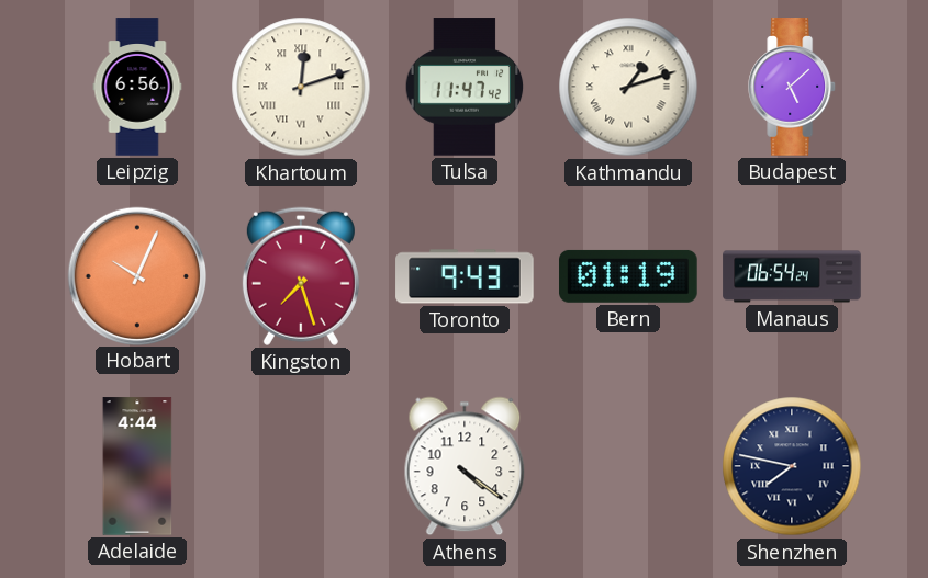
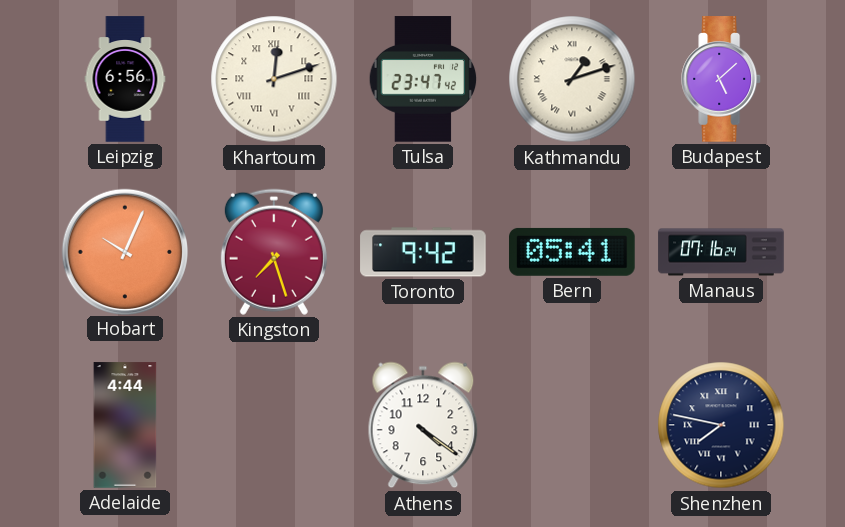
Tulsa: 11:47 -> 23:47 (423, 79)
Toronto: 9:43 -> 9:42 (423, 252)
Bern: 01:19 -> 05:41 (572, 252)
Manaus: 06:54 -> 07:16 (721, 252)
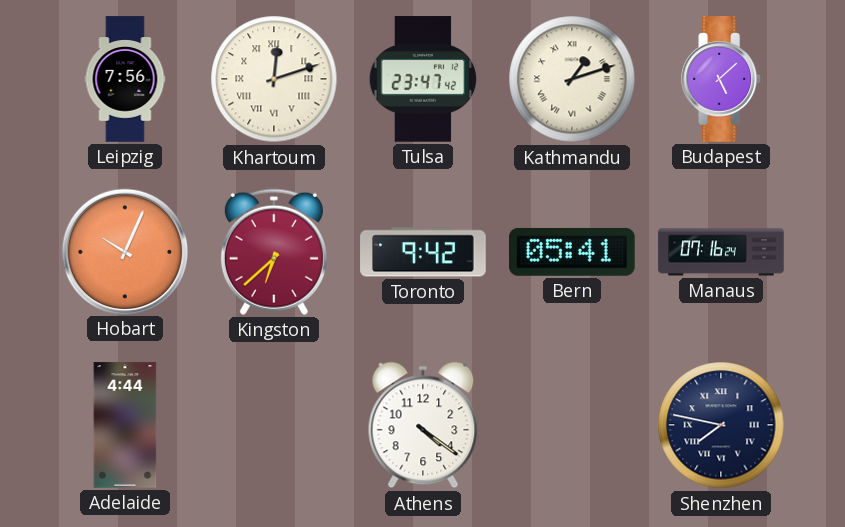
Leipzig: 6:56 -> 7:56 (125, 79)
Kingston: 7:27 -> 6:38 (274, 252)
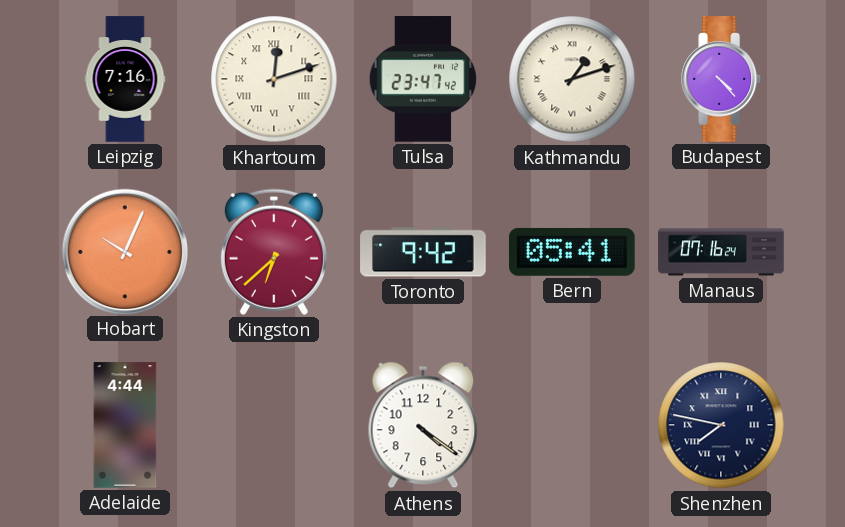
Leipzig: 7:56 -> 7:16 (125, 79)
Budapest: 5:08 -> 4:23 (722, 79)
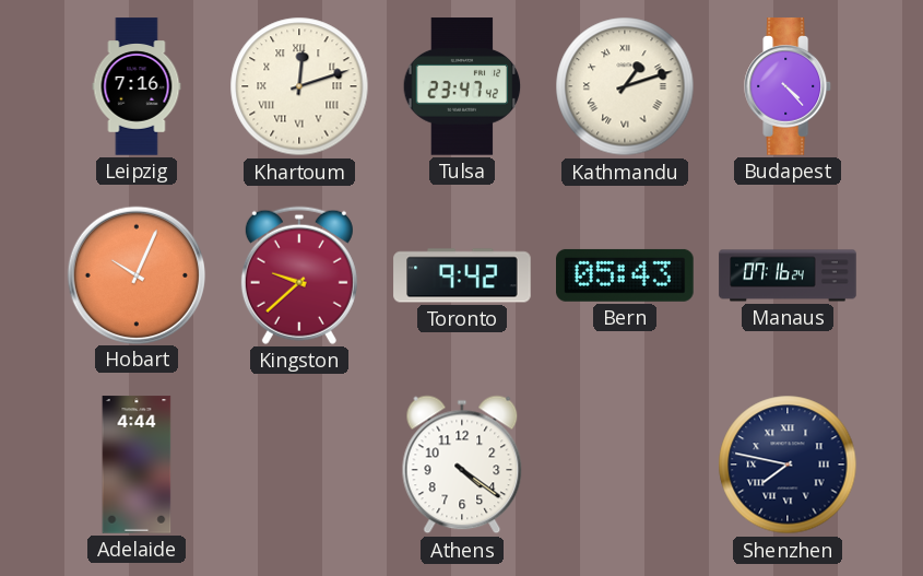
Kingston: 6:38 -> 9:38 (299, 275)
Bern: 05:41 -> 05:43 (625, 275)
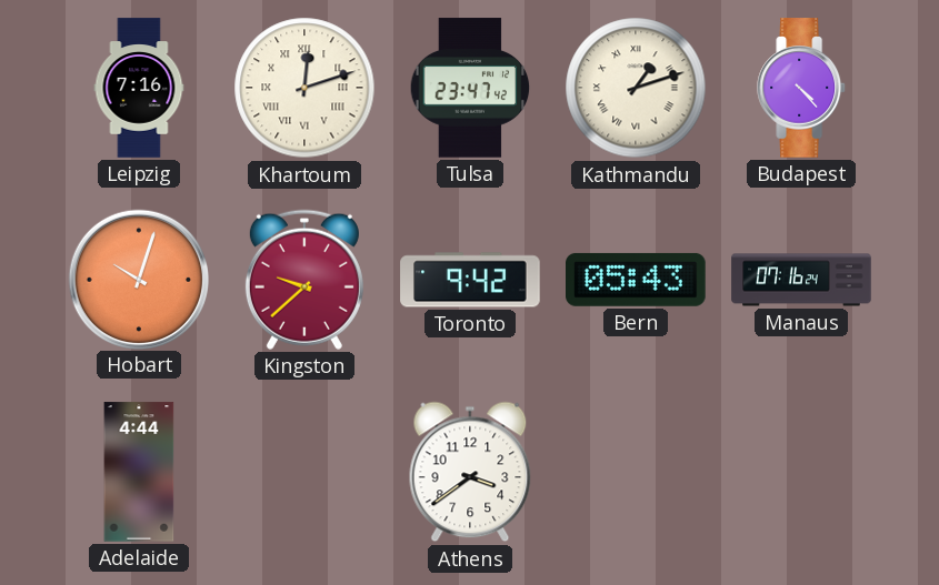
Hobart: 10:04 -> 10:03 (138, 279)
Athens: 4:21 -> 3:39 (470, 472)
Shenzhen: 7:47 -> none (788, 465)
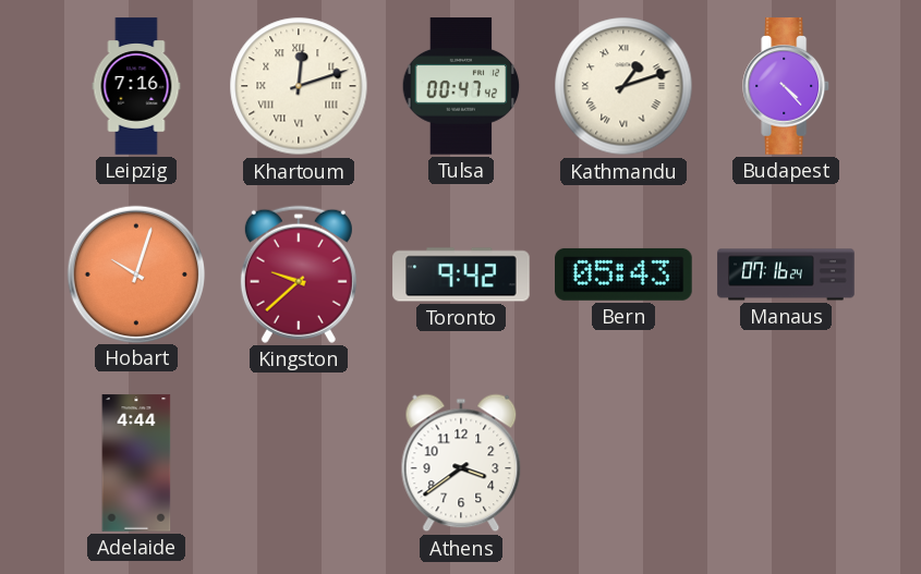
Tulsa: 23:47 -> 00:47 (461, 86)
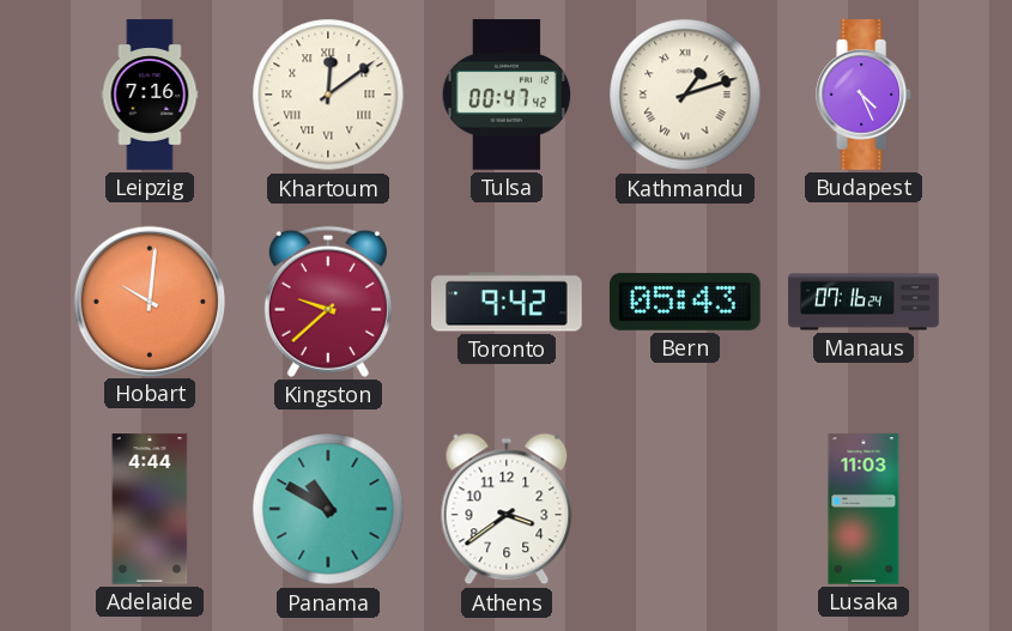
Khartoum: 12:12 -> 12:09 (328, 95)
Budapest: 4:23 -> 4:26 (865, 95)
Hobart: 10:03 -> 10:01 (149, 301)
Panama: none -> 10:50 (328, 509)
Lusaka: none -> 11:03 (863, 509)
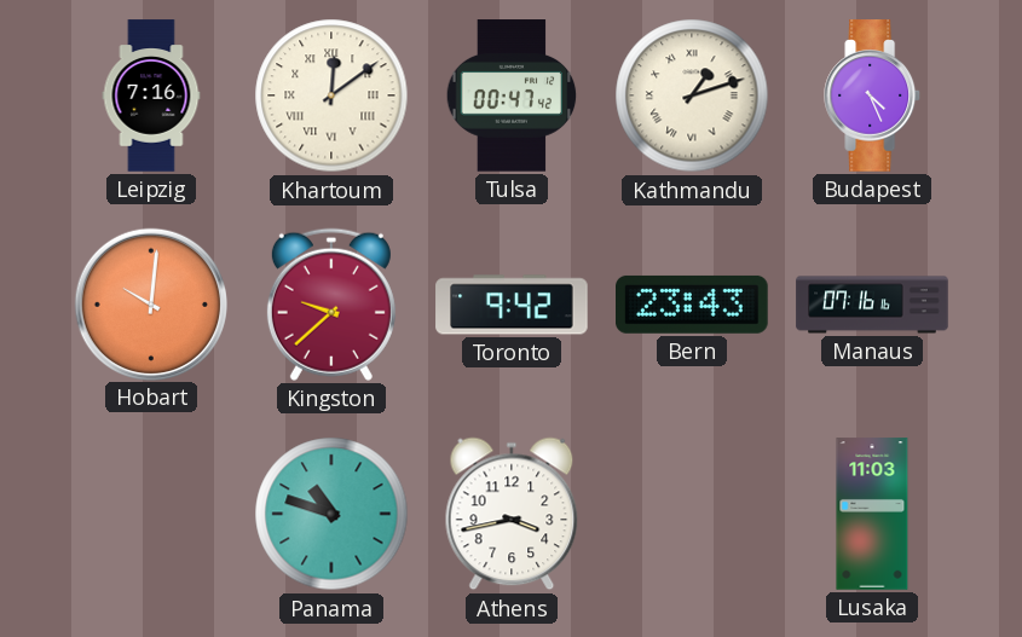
Bern: 05:43 -> 23:43 (692, 305)
Manaus: 07:16:24 -> 07:16:16 (872, 305)
Adelaide: 4:44 -> none (150, 509)
Panama: 10:50 -> 10:48 (331, 514)
Athens: 3:39 -> 3:43 (512, 514)
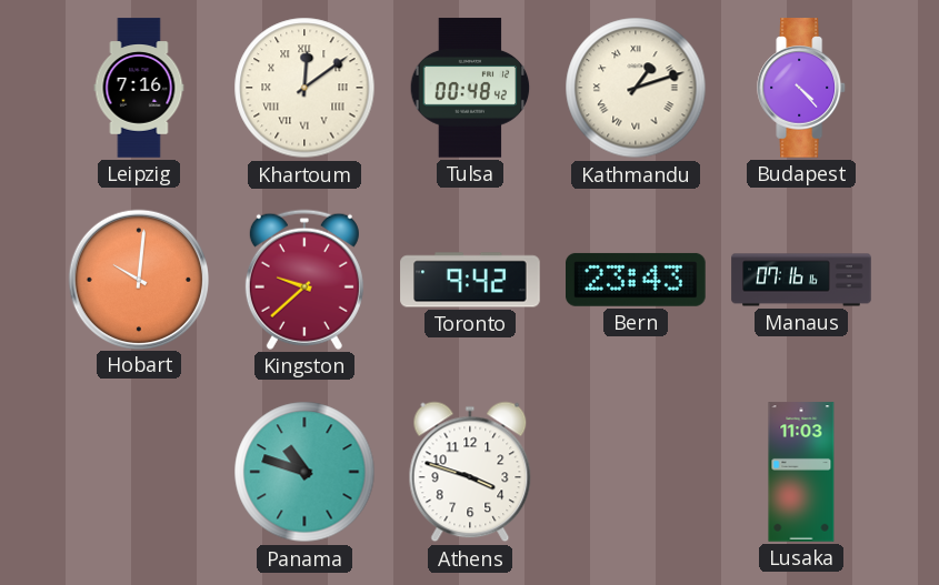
Tulsa: 00:47 -> 00:48 (470, 88)
Budapest: 4:26 -> 4:23 (802, 88)
Athens: 3:43 -> 3:48 (470, 472)
